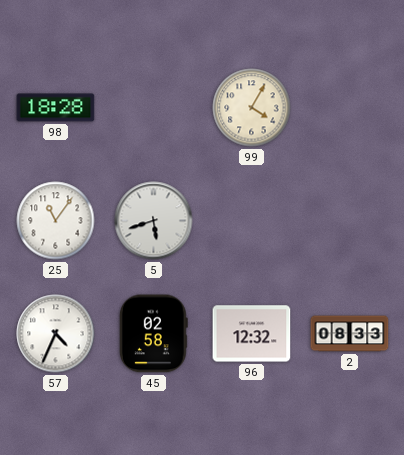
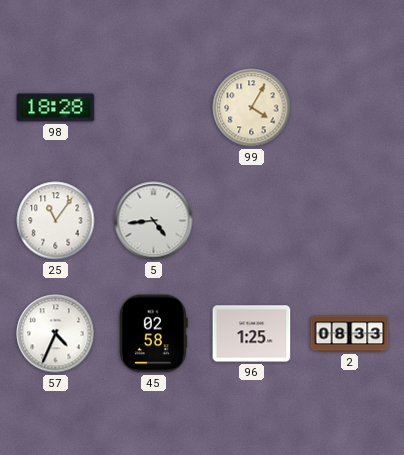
5: 5:42 -> 4:44 (154, 221)
96: 12:32 -> 1:25 (252, 334)
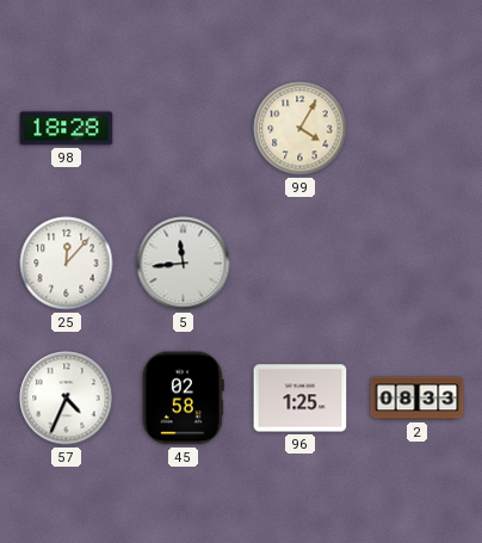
25: 11:06 -> 12:07 (67, 264)
5: 4:44 -> 11:44 (184, 264)
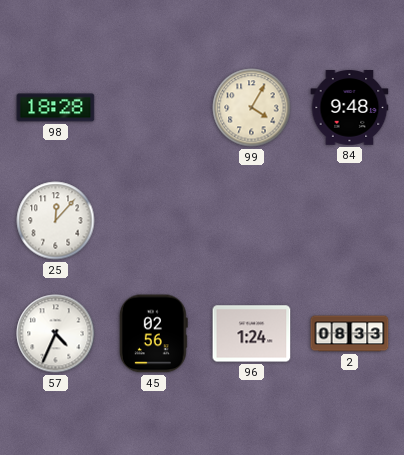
84: none -> 9:48 (350, 108)
5: 11:44 -> none (184, 264)
45: 02:58 -> 02:56 (153, 334)
96: 1:25 -> 1:24 (252, 334)
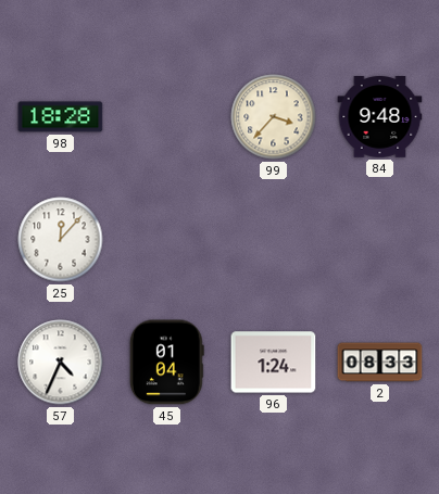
99: 4:05 -> 3:37 (274, 117)
45: 02:56 -> 01:04 (166, 363)
